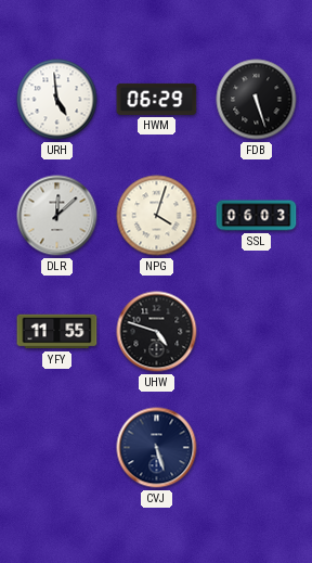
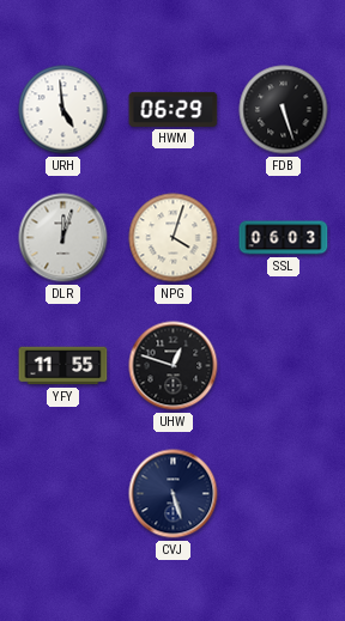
DLR: 12:08 -> 12:03 (63, 238)
UHW: 4:48 -> 12:48 (174, 366)
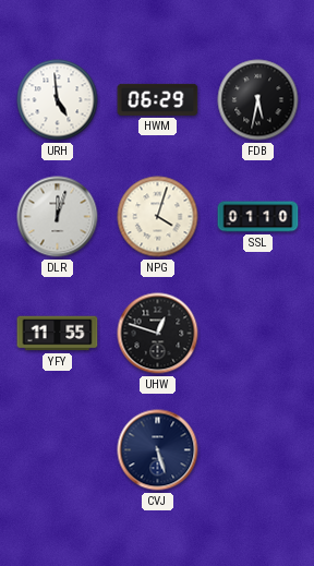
FDB: 5:27 -> 5:32 (258, 100)
SSL: 06:03 -> 01:10 (258, 217)
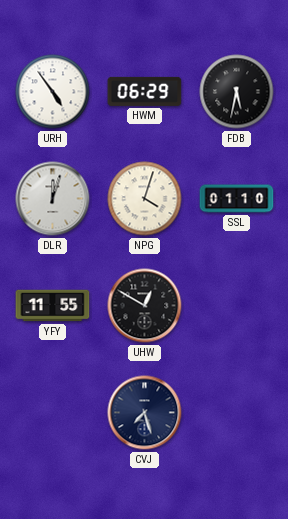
URH: 4:59 -> 4:54 (53, 92)
UHW: 12:48 -> 12:50 (145, 306)
CVJ: 5:27 -> 7:27 (145, 413)
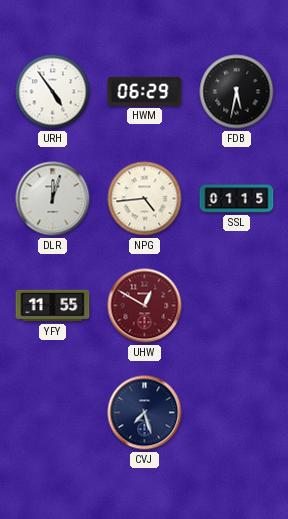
NPG: 4:03 -> 4:44 (145, 199)
SSL: 01:10 -> 01:15 (237, 199)
UHW dial: black -> burgundy (145, 306)
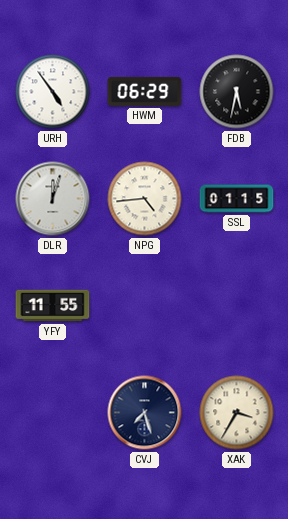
UHW: 12:50 -> none (145, 306)
XAK: none -> 3:35 (237, 413)
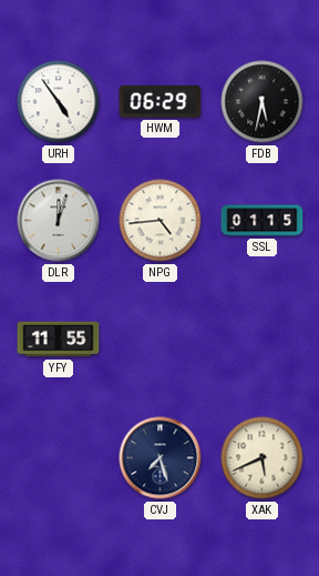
XAK: 3:35 -> 5:41 (263, 458)
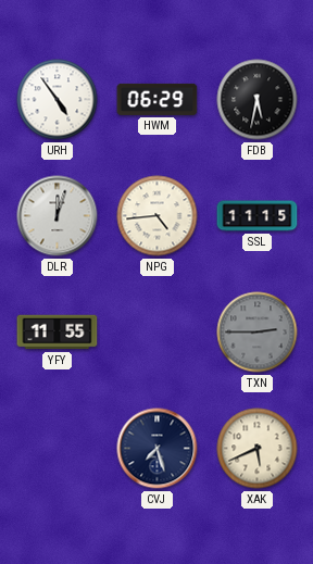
SSL: 01:15 -> 11:15 (258, 216)
TXN: none -> 2:45 (258, 333)
